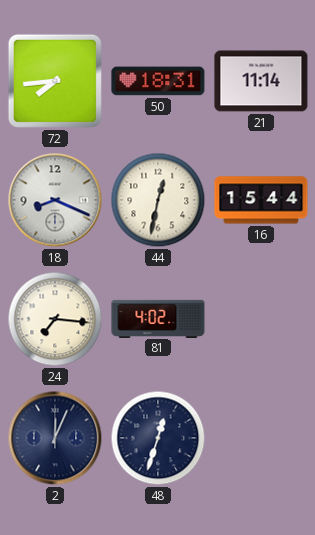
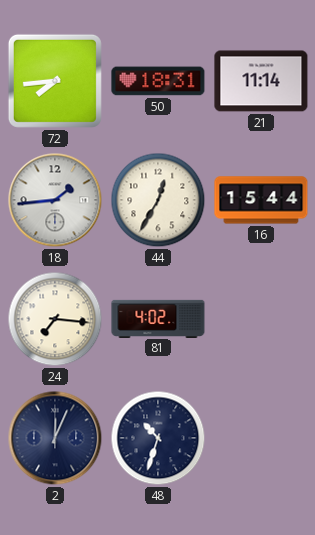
18: 8:19 -> 1:44 (55, 200)
44: 12:32 -> 12:35 (158, 200)
48: 12:33 -> 10:33 (158, 438)
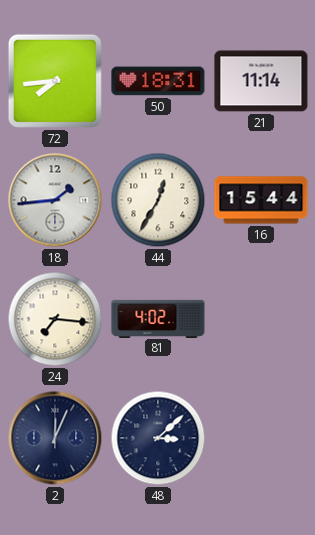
48: 10:33 -> 3:08 (158, 438)
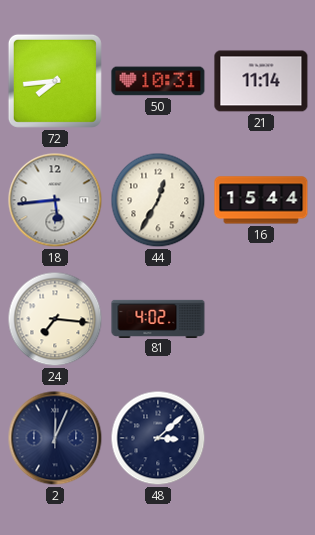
50: 18:31 -> 10:31 (158, 81)
18: 1:44 -> 5:44 (55, 200)
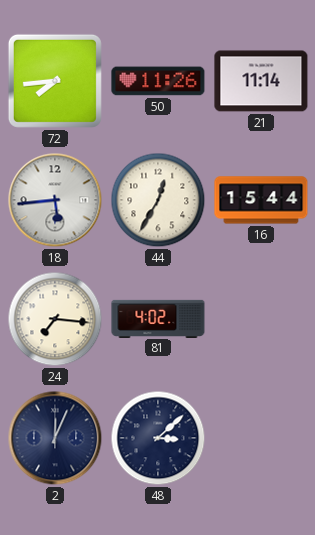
50: 10:31 -> 11:26 (158, 81)
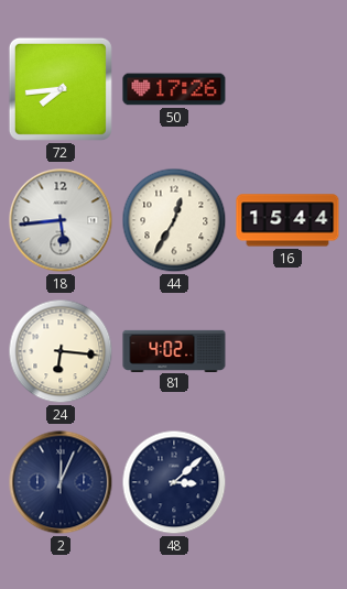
50: 11:26 -> 17:26 (174, 89)
21: 11:14 -> none (261, 81)
24: 7:16 -> 6:16 (61, 351)
